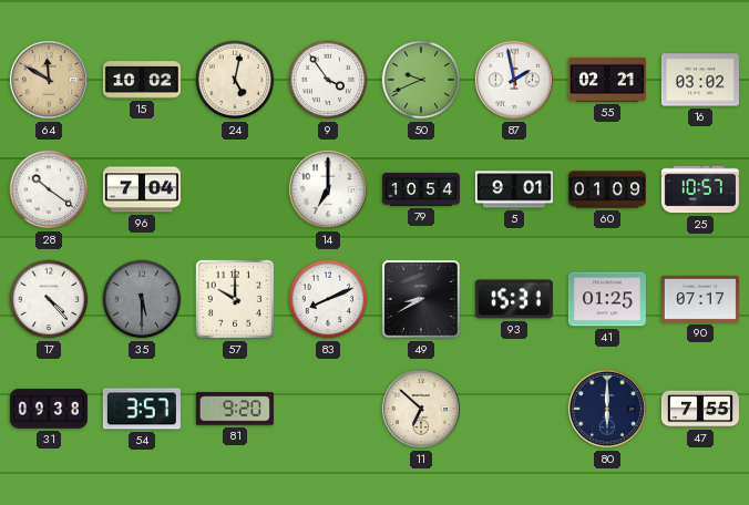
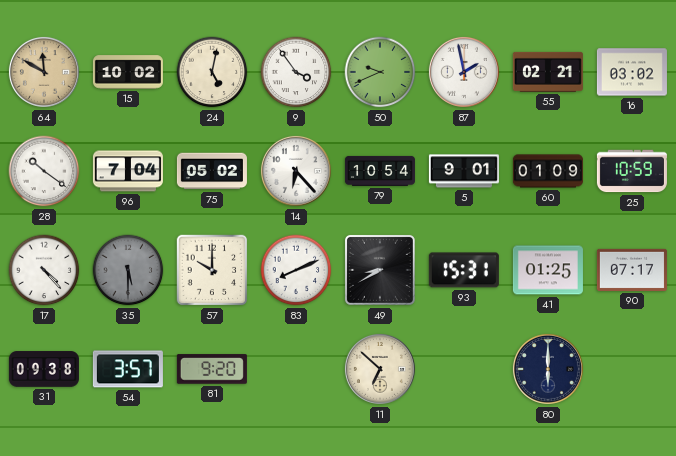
75: none -> 05:02 (212, 171)
14: 7:00 -> 6:23 (296, 171)
25: 10:57 -> 10:59 (632, 171)
47: 7:55 -> none (700, 409)
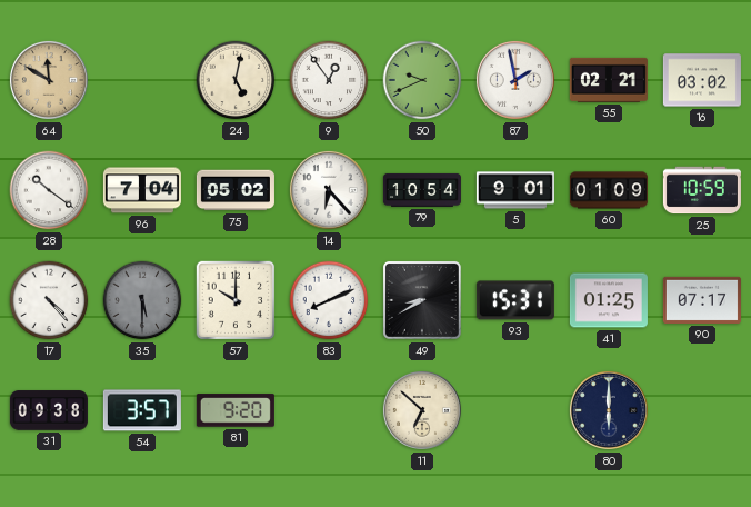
15: 10:02 -> none (128, 72)
9: 3:54 -> 12:54 (329, 80)
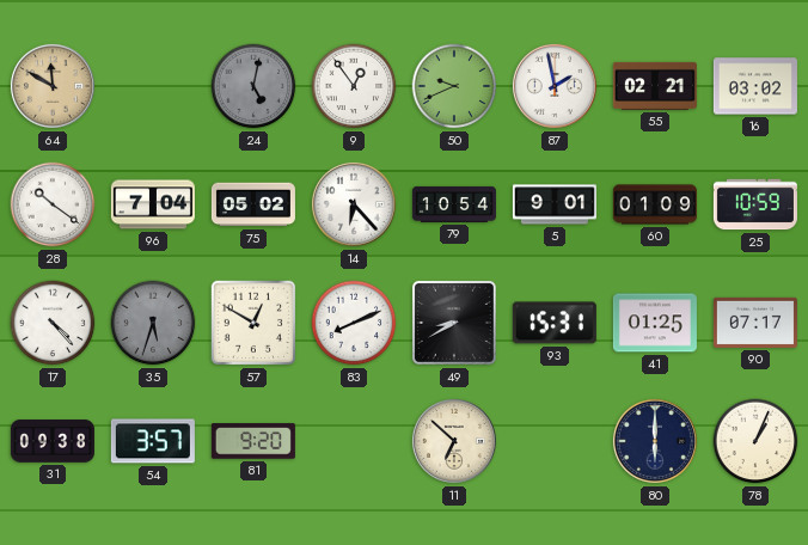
24 dial: cream -> grey (253, 86)
35: 5:30 -> 5:33 (153, 323)
57: 10:00 -> 12:50 (253, 323)
78: none -> 1:04 (755, 441)
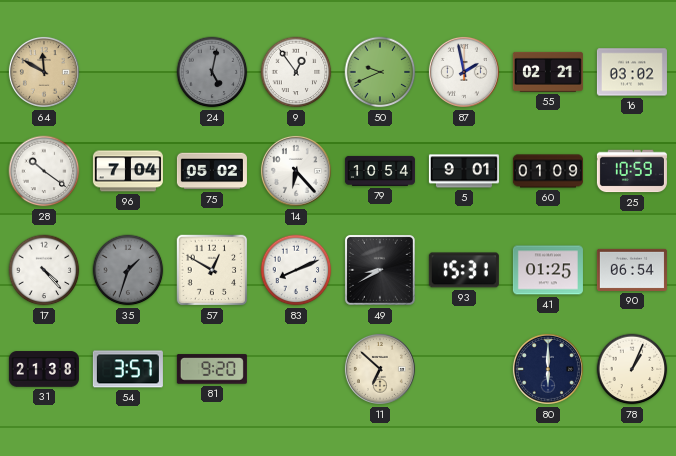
35: 5:33 -> 1:33 (128, 270)
90: 07:17 -> 06:54 (632, 270)
31: 09:38 -> 21:38 (44, 369)
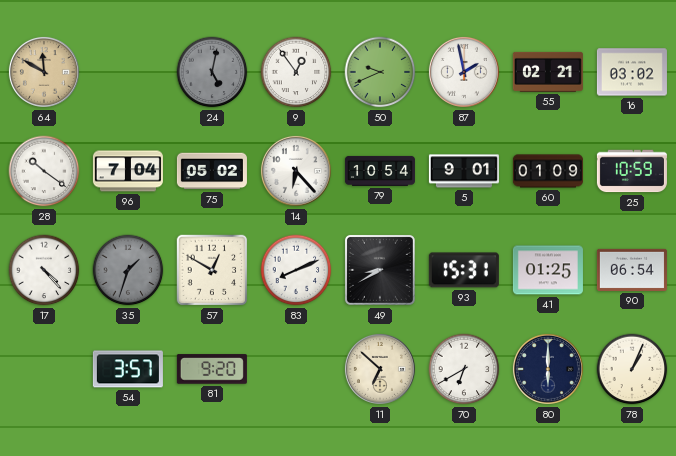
31: 21:38 -> none (44, 369)
70: none -> 6:40 (464, 369)
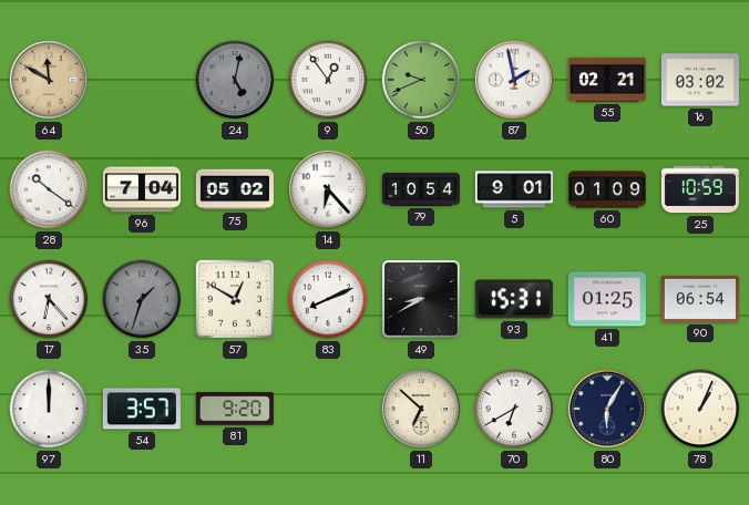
17: 4:23 -> 6:23 (49, 299)
97: none -> 12:00 (49, 409)
80: 6:00 -> 6:05 (607, 409)
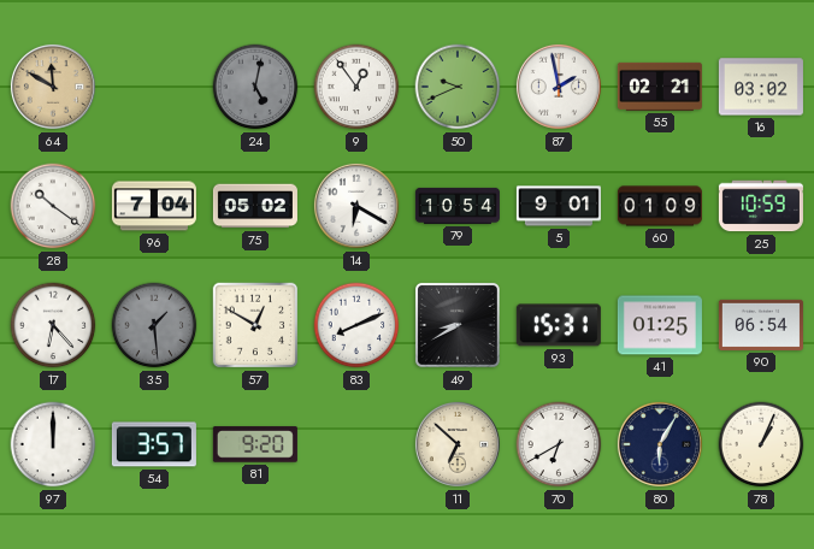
14: 6:23 -> 6:20 (356, 206)
35: 1:33 -> 1:29 (154, 325)
